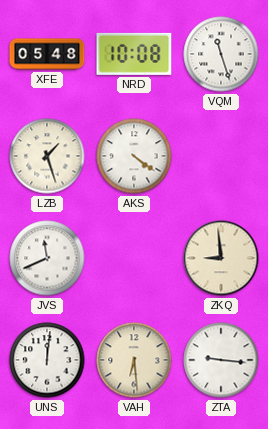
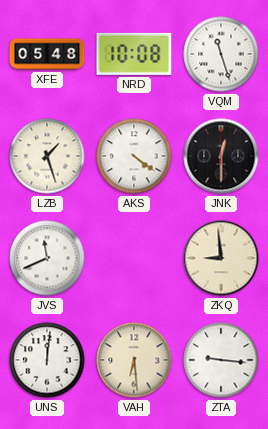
JNK: none -> 12:30 (221, 156)
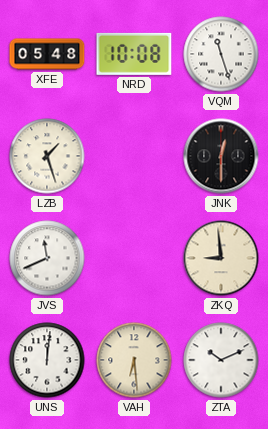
AKS: 4:21 -> none (134, 156)
ZTA: 9:16 -> 10:11 (221, 360)
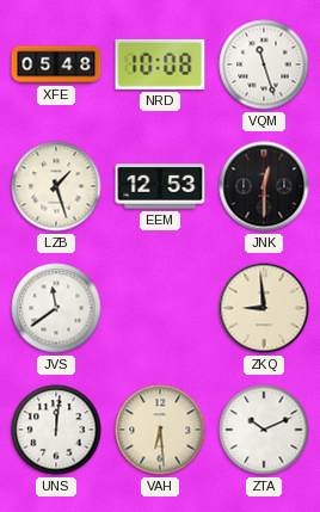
EEM: none -> 12:53 (160, 186)
JVS: 11:41 -> 11:39 (56, 308)
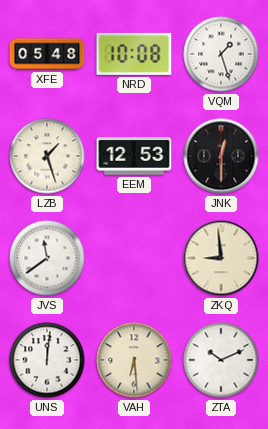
VQM: 11:27 -> 1:27 (221, 54)
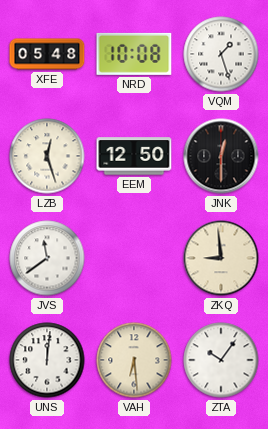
LZB: 1:27 -> 12:27 (47, 156)
EEM: 12:53 -> 12:50 (134, 156)
ZTA: 10:11 -> 10:06 (221, 360)
